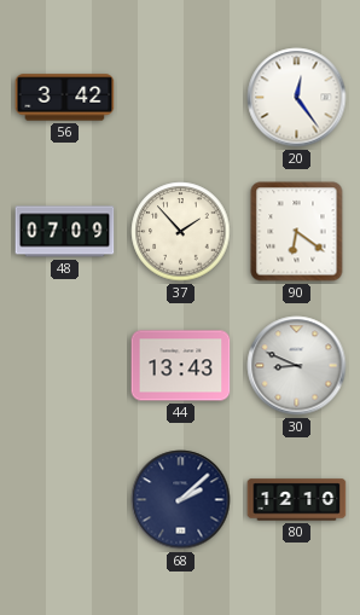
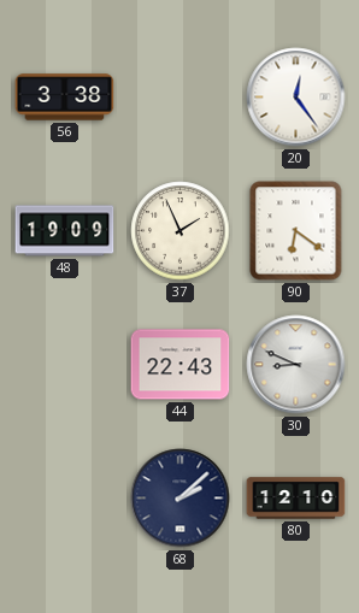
56: 3:42 -> 3:38 (65, 98)
48: 07:09 -> 19:09 (65, 231)
37: 1:53 -> 1:56 (181, 231)
44: 13:43 -> 22:43 (181, 365)
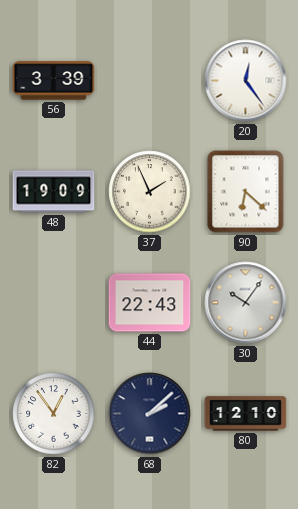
56: 3:38 -> 3:39 (54, 81)
90: 6:21 -> 6:22 (246, 192)
30: 8:49 -> 10:06 (246, 303)
82: none -> 12:54 (54, 414)
